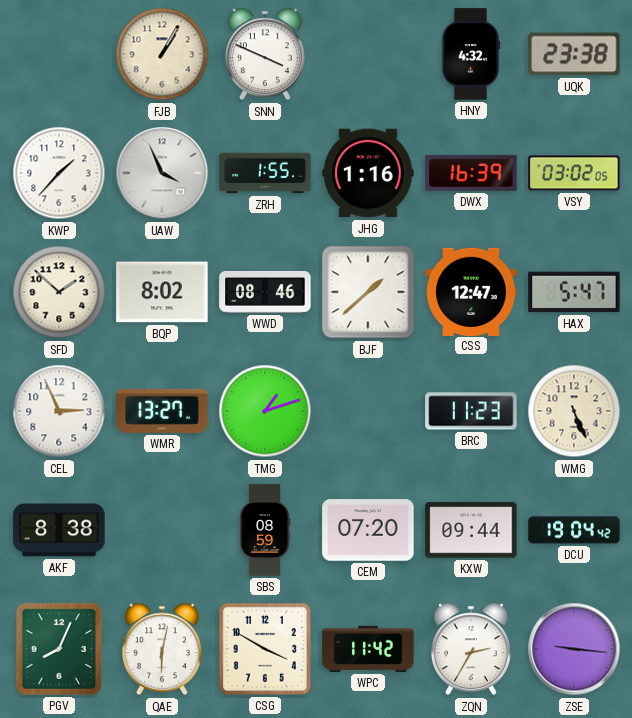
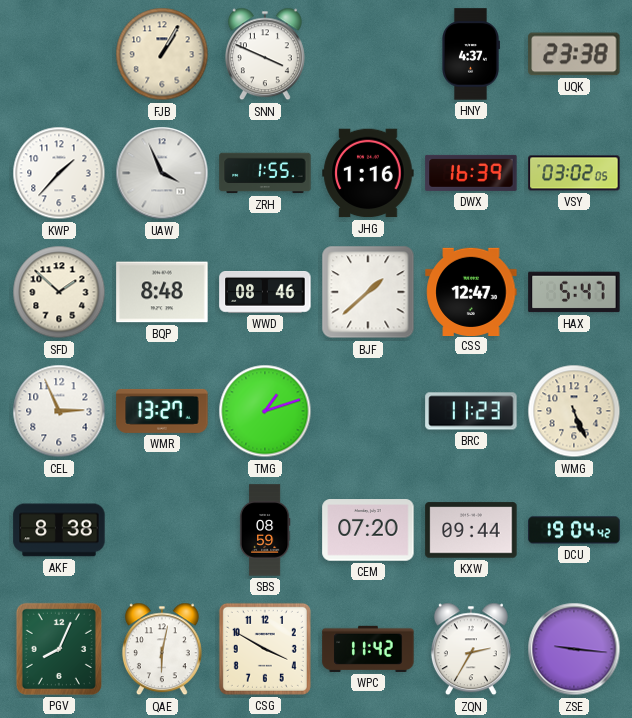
HNY: 4:32 -> 4:37 (471, 54)
BQP: 8:02 -> 8:48 (162, 292)
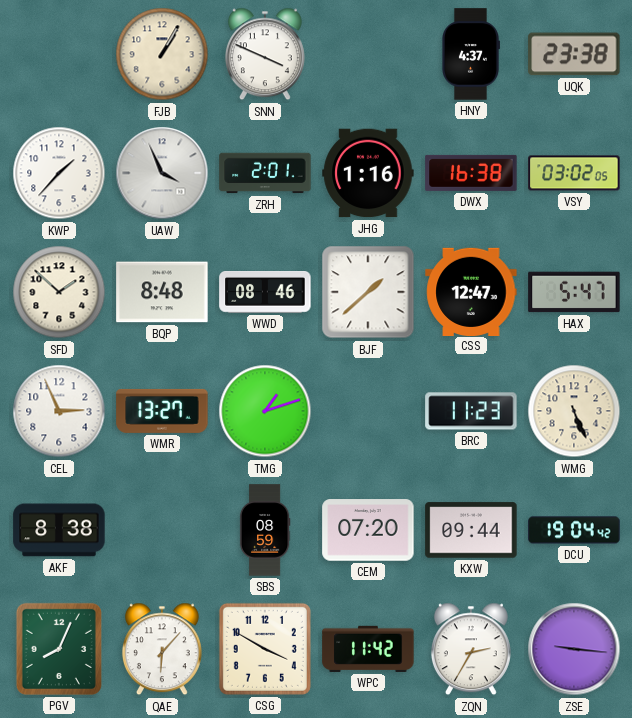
ZRH: 1:55 -> 2:01 (265, 173)
DWX: 16:39 -> 16:38 (471, 173)
QAE: 6:02 -> 6:07 (162, 649)
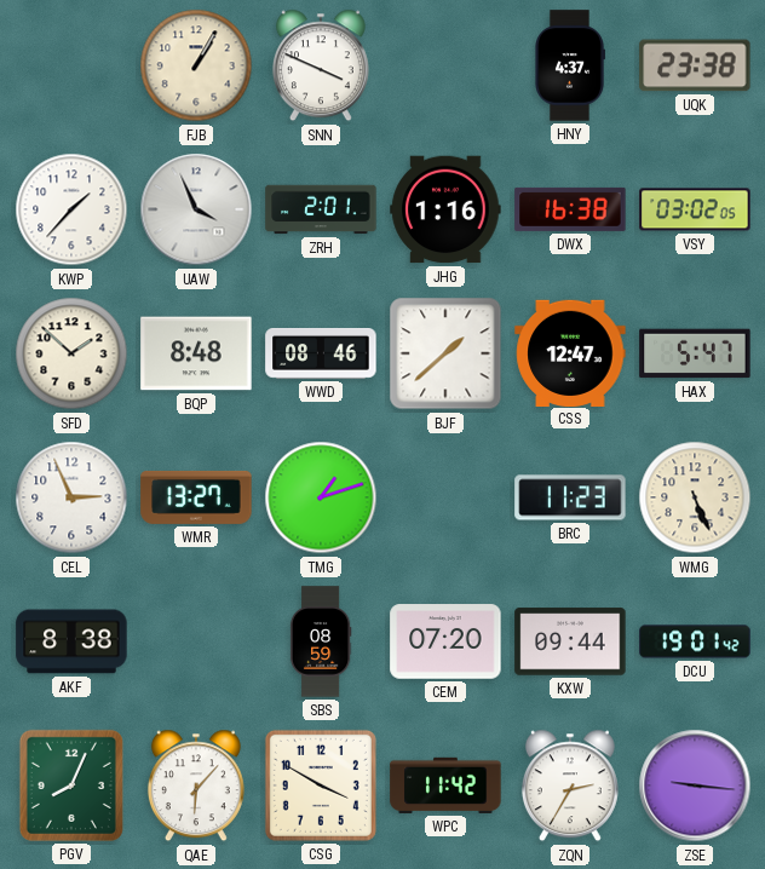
DCU: 19:04 -> 19:01 (695, 641)
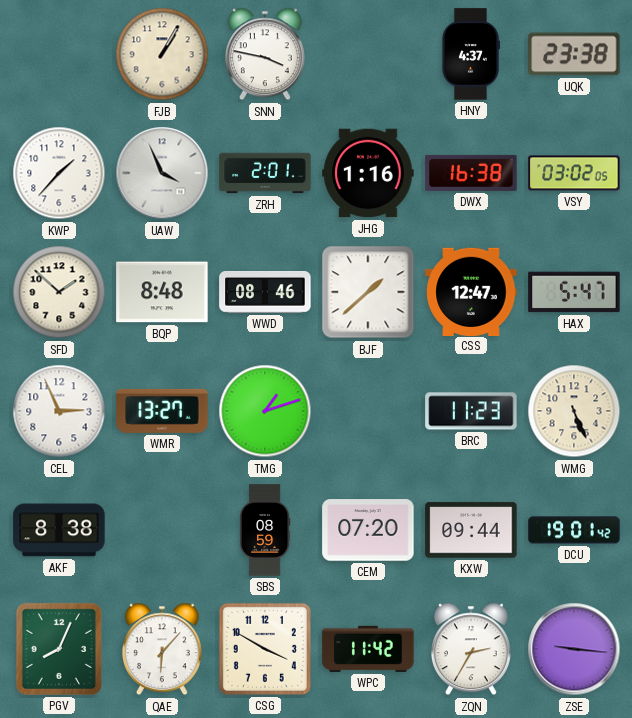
SNN: 3:49 -> 3:47 (265, 54)
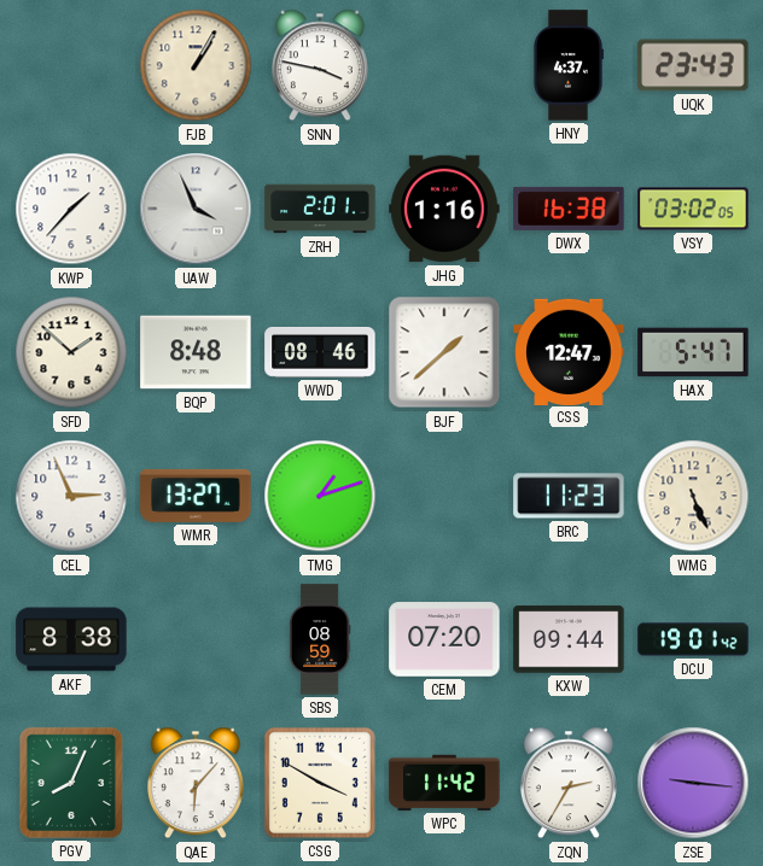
UQK: 23:38 -> 23:43 (693, 65)
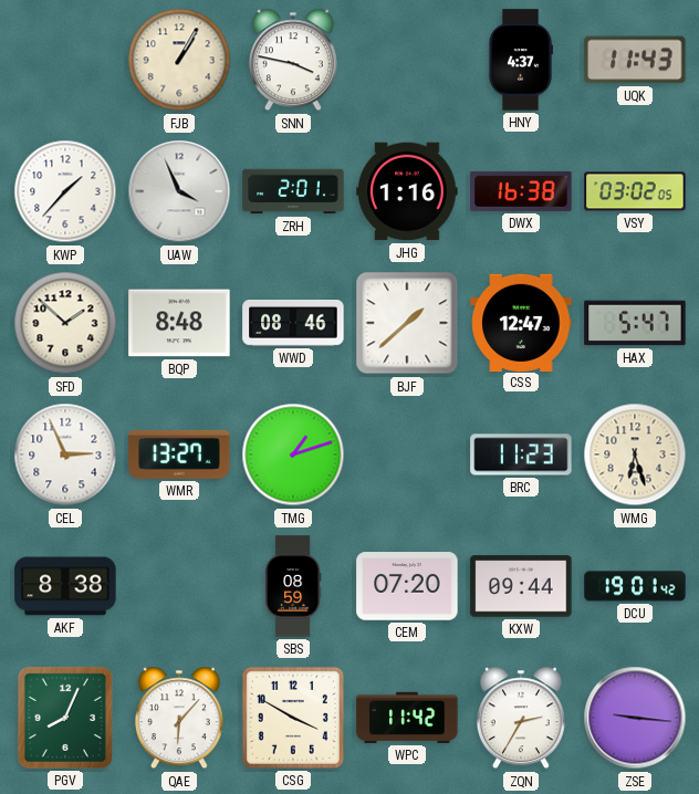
UQK: 23:43 -> 11:43 (635, 60)
WMG: 5:26 -> 6:27 (635, 455)
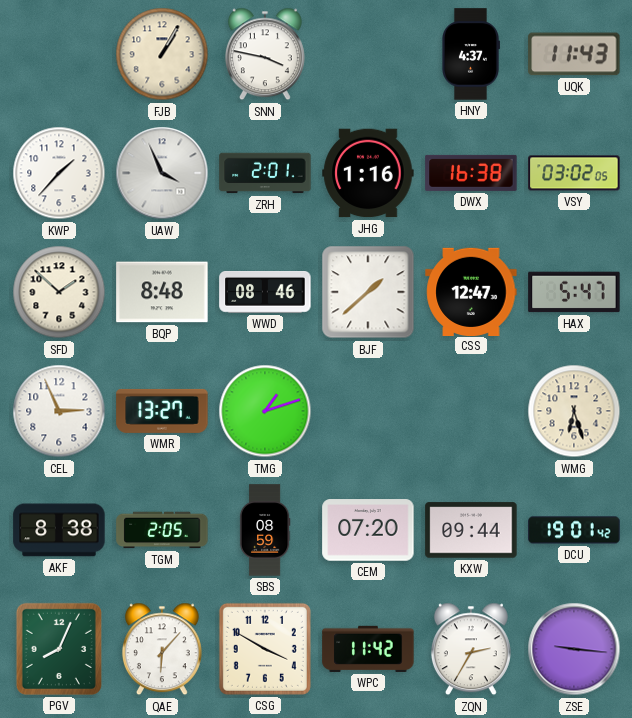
BRC: 11:23 -> none (521, 455)
TGM: none -> 2:05 (162, 530)
